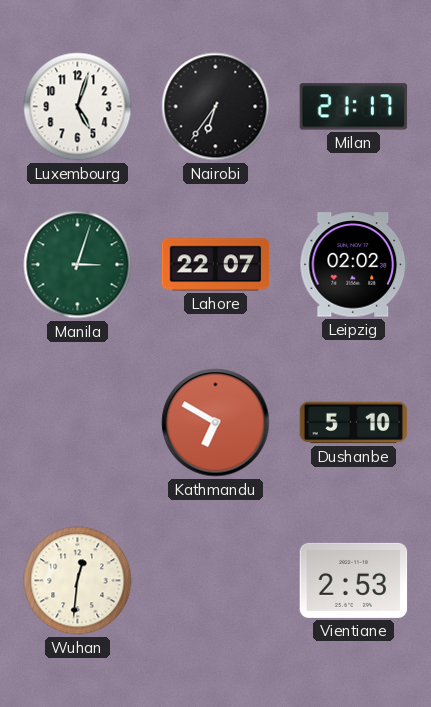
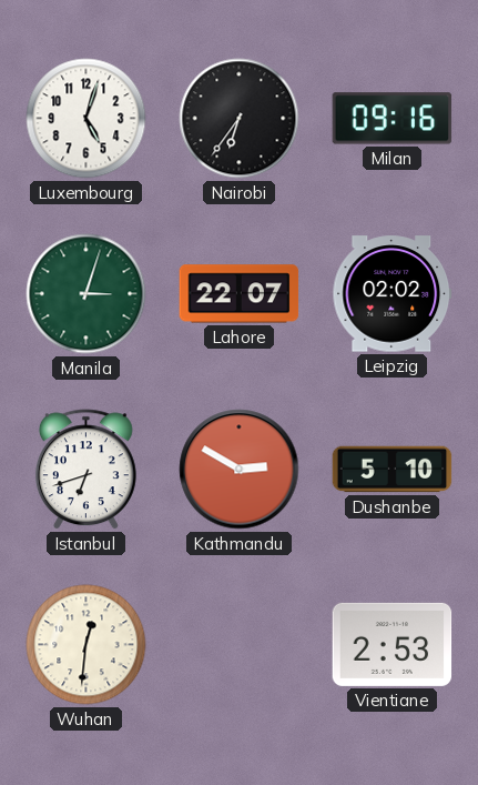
Milan: 21:17 -> 09:16 (393, 119)
Istanbul: none -> 6:42 (85, 470)
Kathmandu: 6:50 -> 2:50 (240, 470)
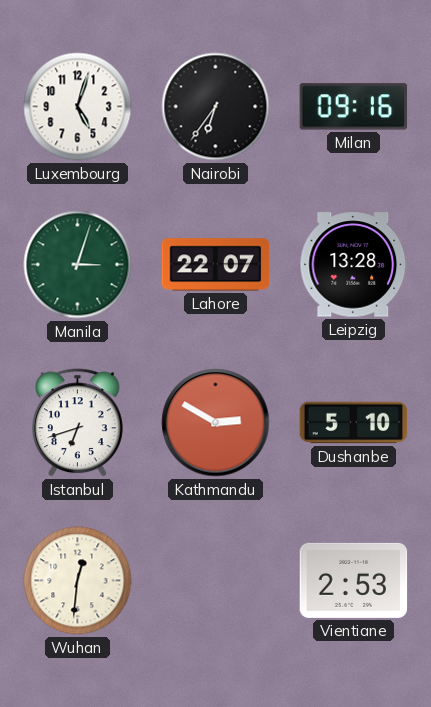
Leipzig: 02:02 -> 13:28 (354, 265)
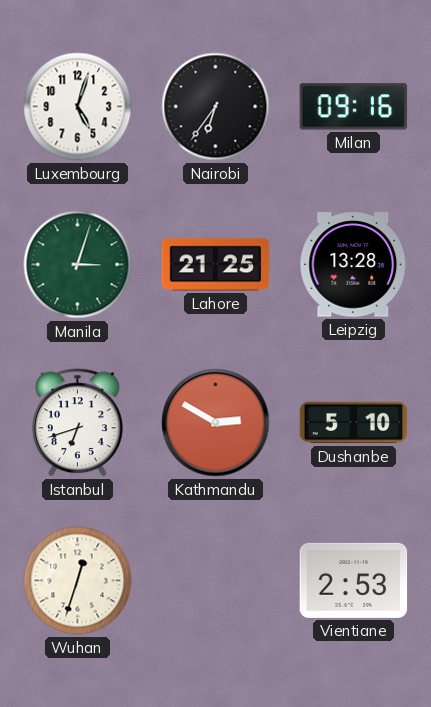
Lahore: 22:07 -> 21:25 (216, 265)
Wuhan: 12:31 -> 12:33 (78, 581)
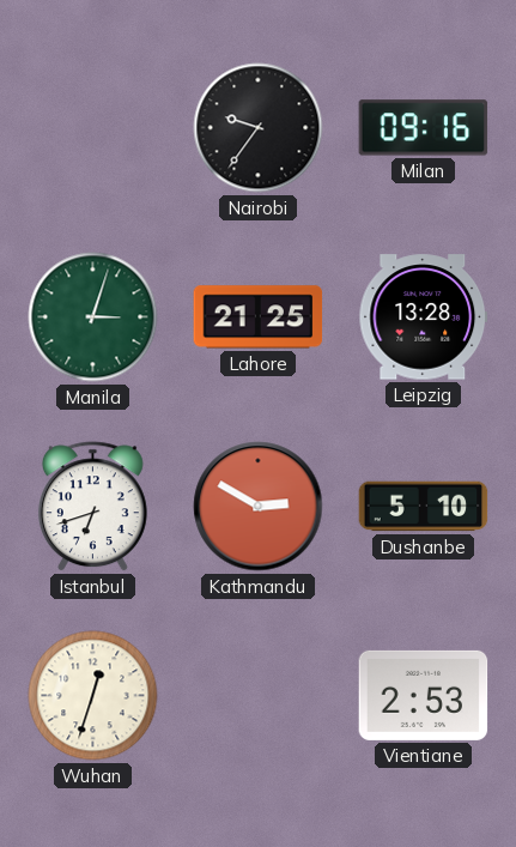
Luxembourg: 5:03 -> none (78, 107)
Nairobi: 6:36 -> 9:36 (259, 128)
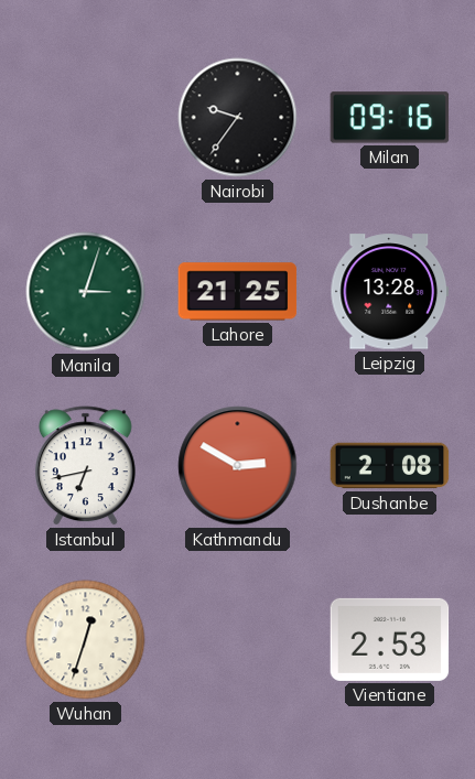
Istanbul: 6:42 -> 6:43 (85, 466)
Dushanbe: 5:10 -> 2:08 (390, 466)
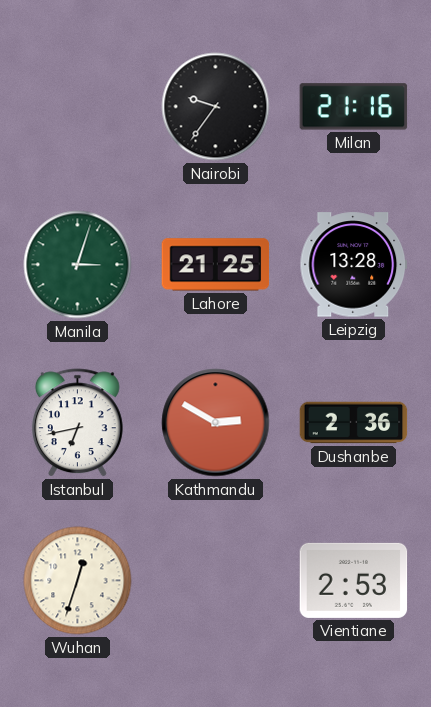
Milan: 09:16 -> 21:16 (354, 107)
Dushanbe: 2:08 -> 2:36 (354, 423)
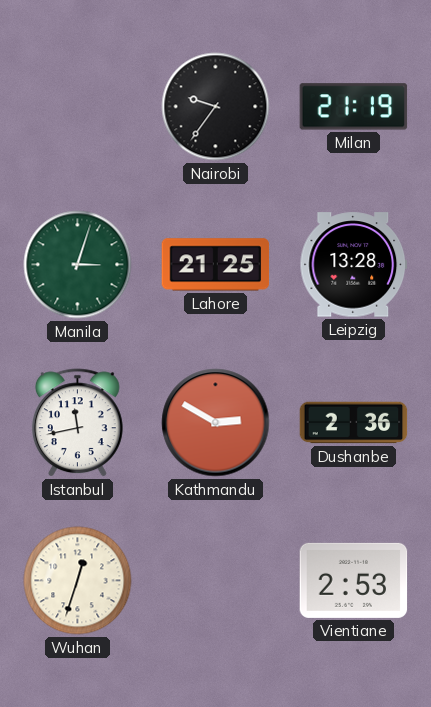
Milan: 21:16 -> 21:19 (354, 107)
Istanbul: 6:43 -> 11:43 (77, 423)
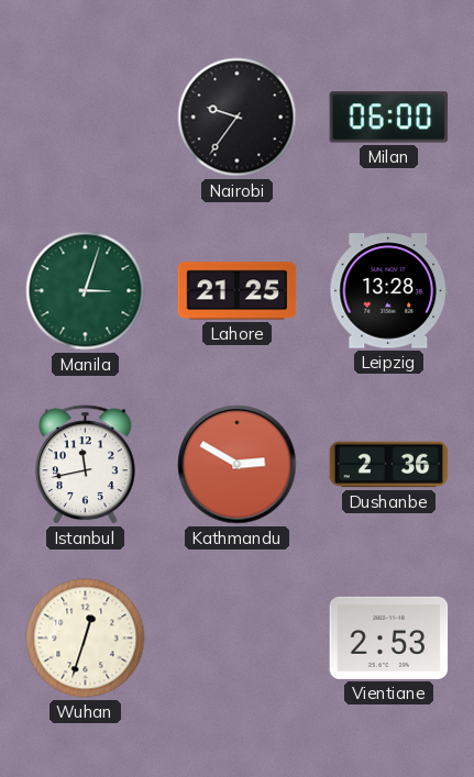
Milan: 21:19 -> 06:00 (389, 118)
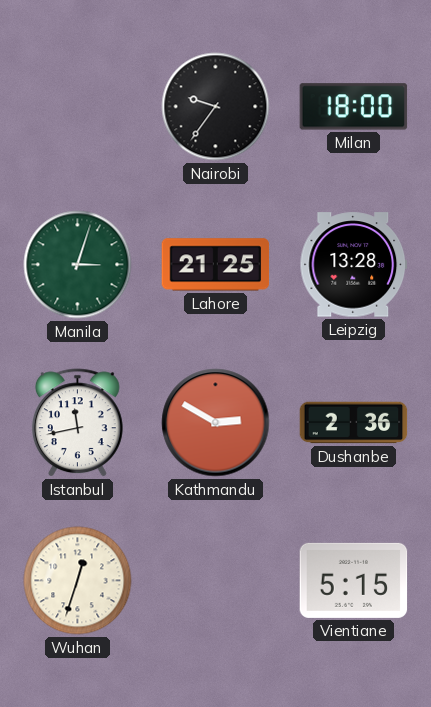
Milan: 06:00 -> 18:00 (354, 107)
Vientiane: 2:53 -> 5:15 (354, 580)
